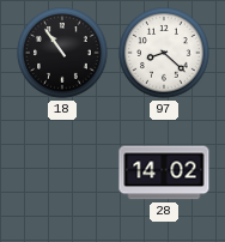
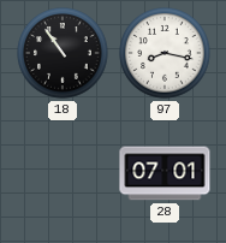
97: 8:22 -> 8:17 (165, 53)
28: 14:02 -> 07:01 (165, 173)
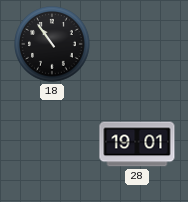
97: 8:17 -> none (165, 53)
28: 07:01 -> 19:01 (137, 144)
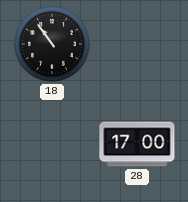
28: 19:01 -> 17:00 (137, 144)
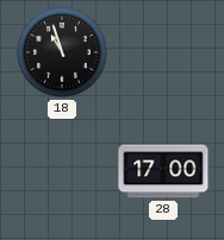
18: 10:54 -> 10:57 (62, 52)
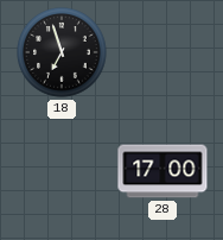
18: 10:57 -> 6:57 (62, 52)
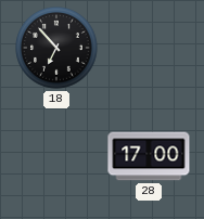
18: 6:57 -> 6:53 (56, 48)
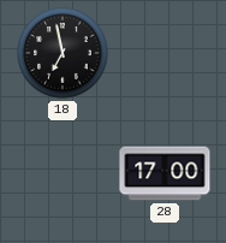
18: 6:53 -> 6:58 (63, 53)
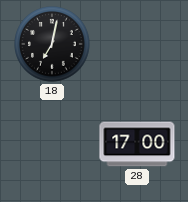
18: 6:58 -> 7:02 (52, 44)
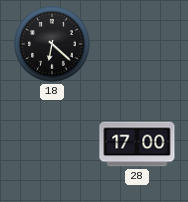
18: 7:02 -> 6:22 (52, 44)
